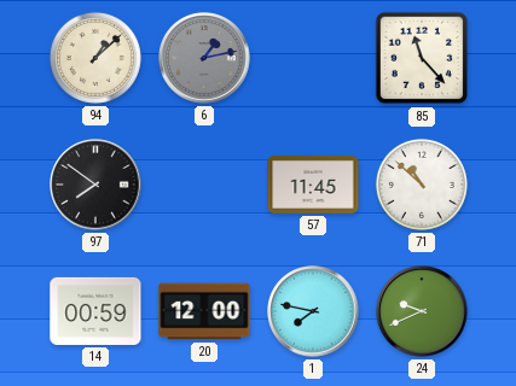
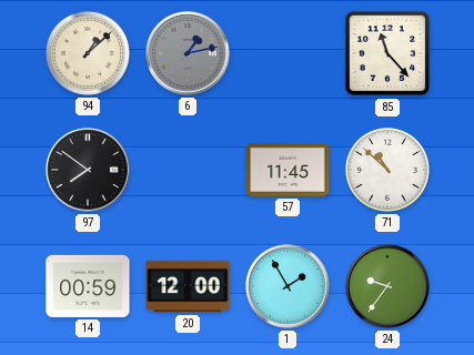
1: 7:47 -> 1:55 (288, 286)
24: 9:41 -> 9:36 (387, 286)
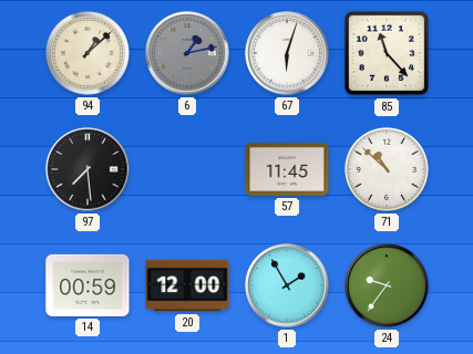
67: none -> 6:03 (287, 53)
97: 7:51 -> 7:29 (88, 169)
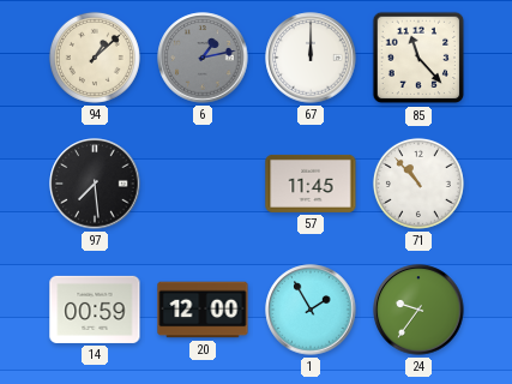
67: 6:03 -> 12:00 (311, 58)
71: 10:52 -> 10:53 (418, 184)
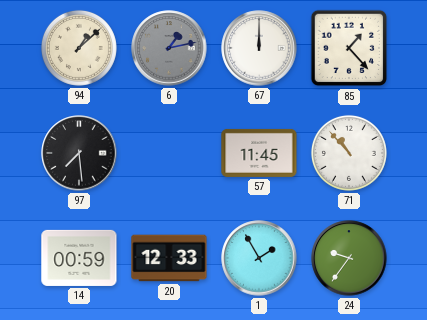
85: 11:23 -> 1:23 (349, 48)
20: 12:00 -> 12:33 (169, 258)
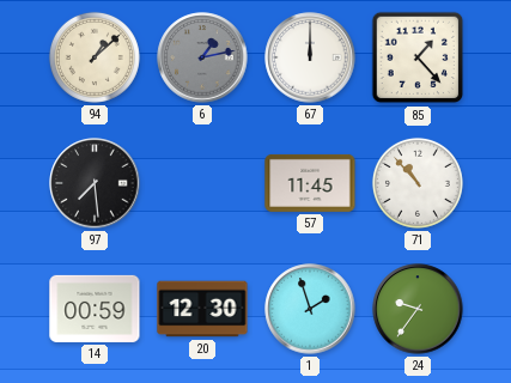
20: 12:33 -> 12:30 (202, 309)
1: 1:55 -> 1:57 (310, 309)
